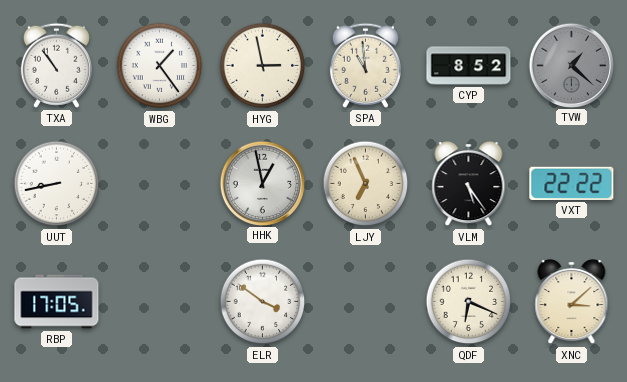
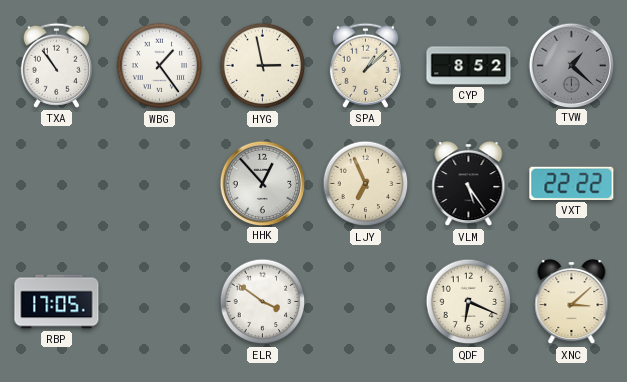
SPA: 10:59 -> 1:08 (365, 65)
UUT: 8:43 -> none (57, 184)
HHK: 12:58 -> 12:53 (262, 183)
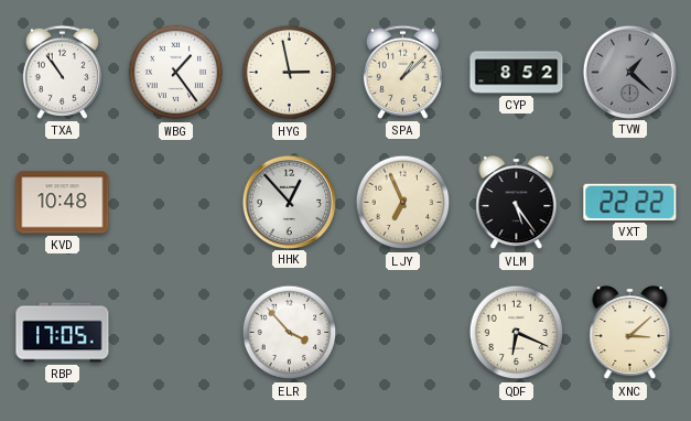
KVD: none -> 10:48 (63, 203)
ELR: 3:51 -> 3:53 (290, 333)
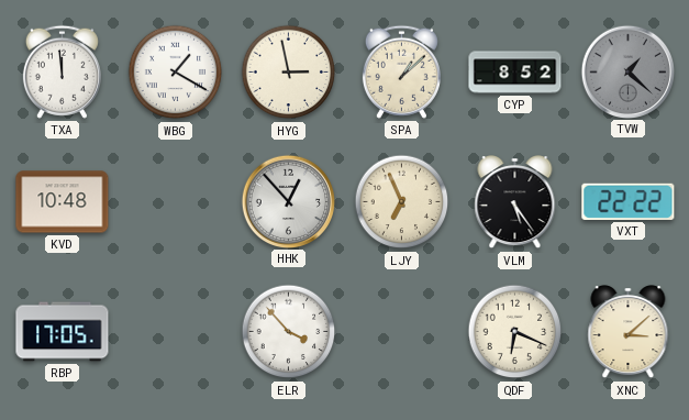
TXA: 10:54 -> 11:59 (62, 71)
WBG: 1:24 -> 1:20 (176, 73)
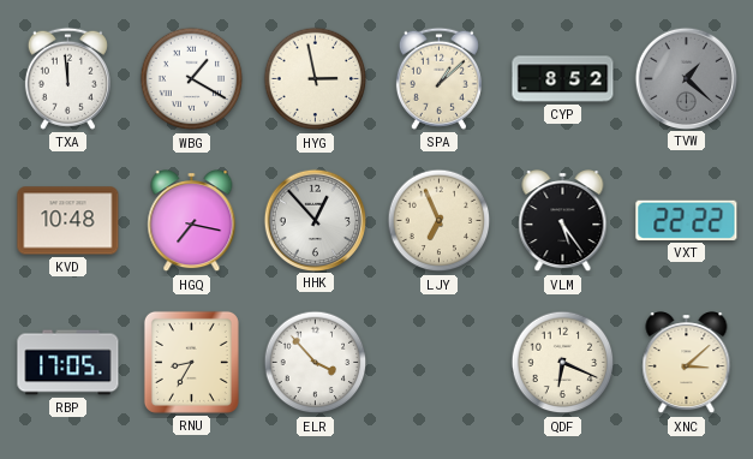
HGQ: none -> 7:17 (192, 221)
RNU: none -> 8:35 (191, 362)
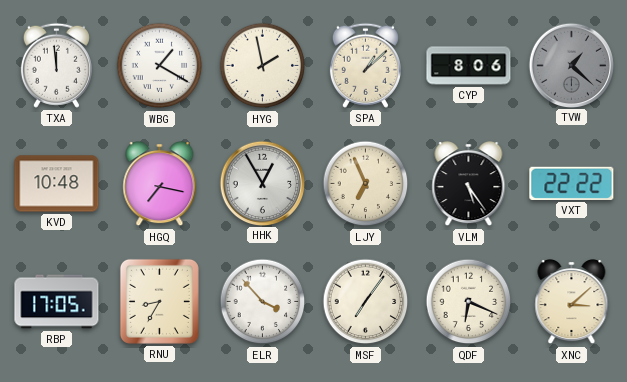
HYG: 2:58 -> 1:58 (263, 66)
CYP: 8:52 -> 8:06 (469, 66)
HHK: 12:53 -> 12:55 (262, 183)
MSF: none -> 7:06 (366, 302)
